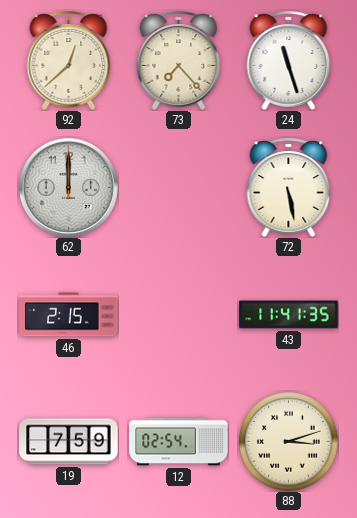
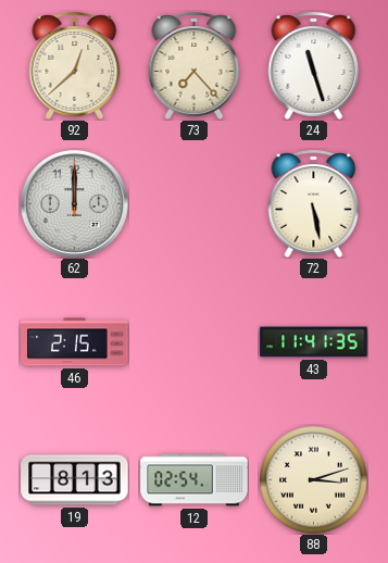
19: 7:59 -> 8:13 (75, 480)
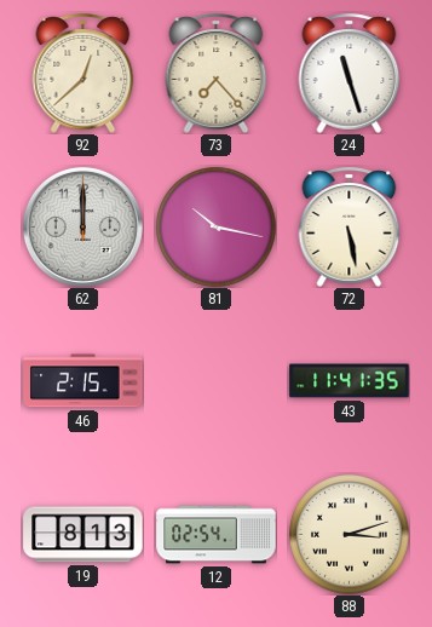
81: none -> 10:17 (217, 228)
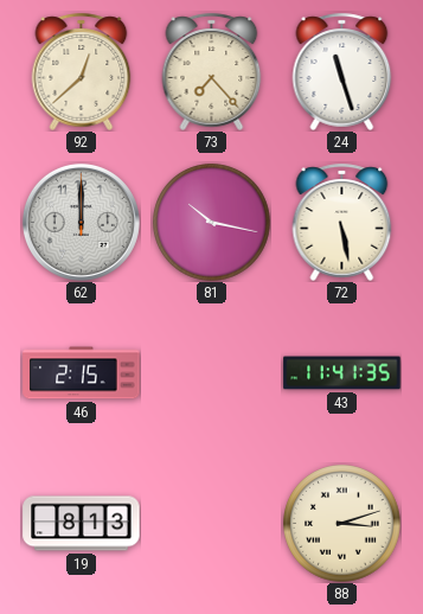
12: 02:54 -> none (217, 535)
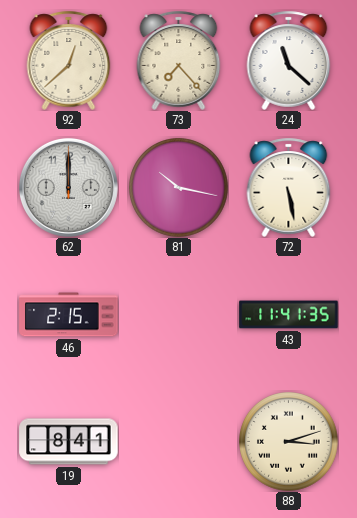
24: 11:27 -> 11:22 (289, 60)
19: 8:13 -> 8:41 (69, 442)
